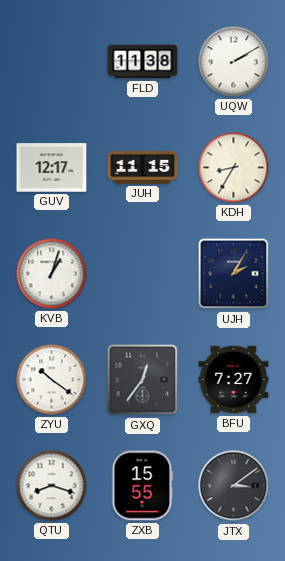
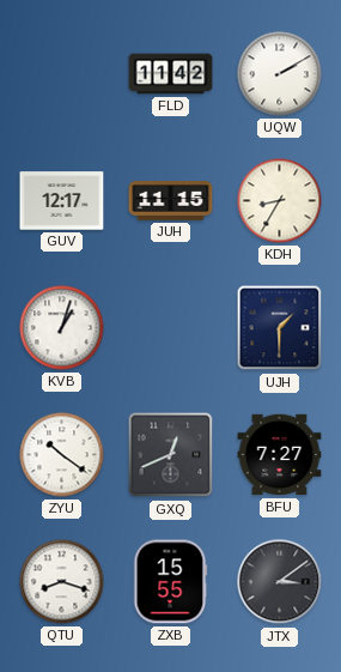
FLD: 11:38 -> 11:42 (171, 74)
UJH: 2:05 -> 1:30 (280, 328)
GXQ: 12:36 -> 12:41 (171, 455)
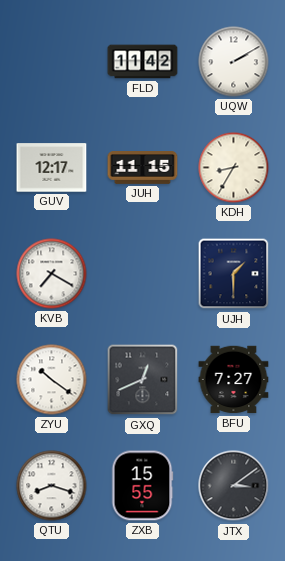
KVB: 1:03 -> 7:20 (52, 274)
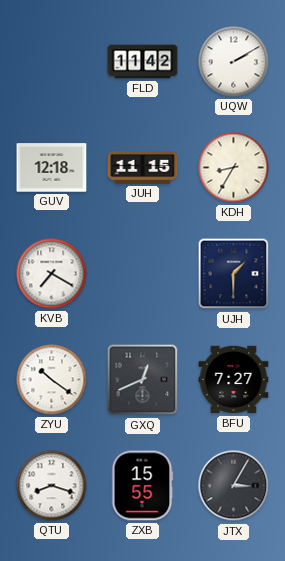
GUV: 12:17 -> 12:18 (52, 168)
JTX: 3:09 -> 3:05 (234, 486)
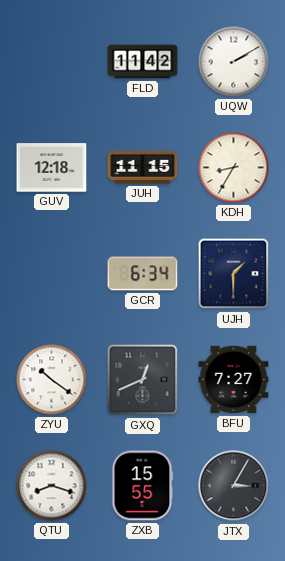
KVB: 7:20 -> none (52, 274)
GCR: none -> 6:34 (143, 274)
